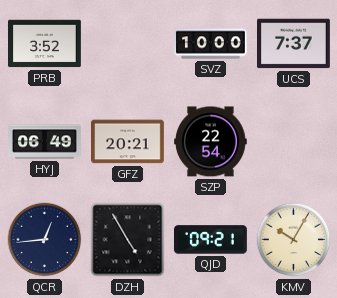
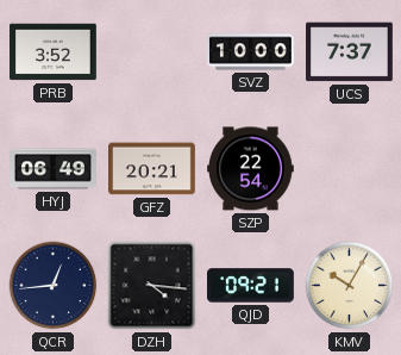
DZH: 4:55 -> 4:16 (152, 286)
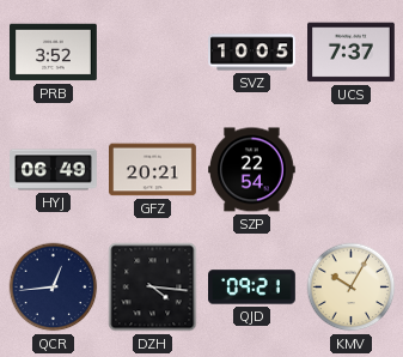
SVZ: 10:00 -> 10:05 (252, 53)
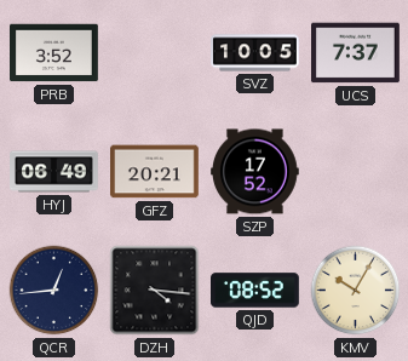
SZP: 22:54 -> 17:52 (255, 172)
QJD: 09:21 -> 08:52 (255, 291)
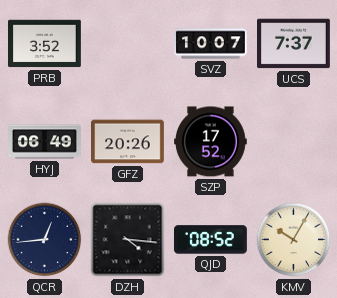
SVZ: 10:05 -> 10:07 (211, 44)
GFZ: 20:21 -> 20:26 (128, 142)
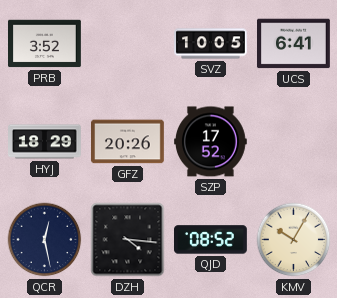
SVZ: 10:07 -> 10:05 (211, 44)
UCS: 7:37 -> 6:41 (294, 44)
HYJ: 06:49 -> 18:29 (45, 142)
QCR: 12:44 -> 12:28 (45, 240)
